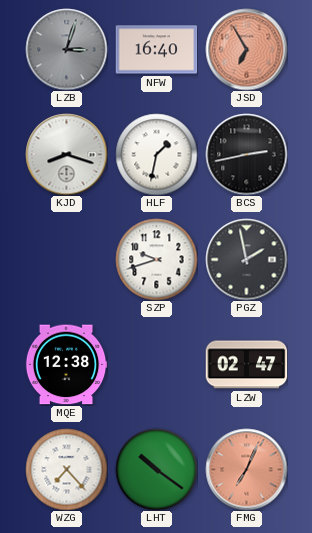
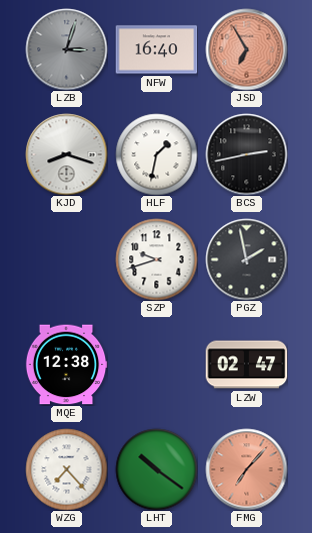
FMG: 7:04 -> 7:07 (246, 469)
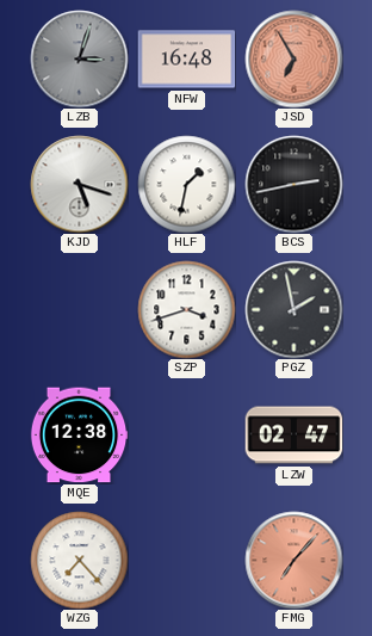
NFW: 16:40 -> 16:48 (186, 60)
KJD: 8:18 -> 5:18 (79, 184)
SZP: 9:42 -> 3:42 (186, 309)
LHT: 10:21 -> none (156, 469)
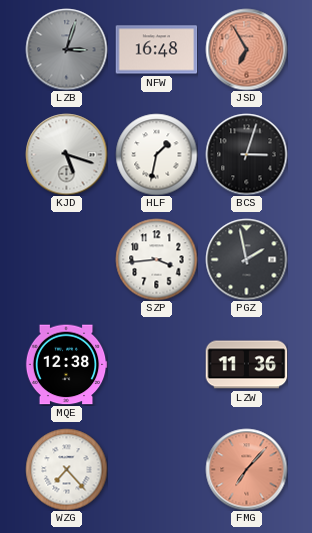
BCS: 2:43 -> 3:03 (246, 154)
SZP: 3:42 -> 3:44 (156, 259)
LZW: 02:47 -> 11:36 (246, 365)
